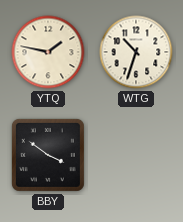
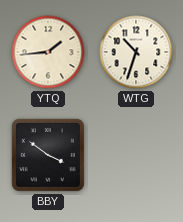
YTQ: 1:47 -> 1:44 (48, 52)
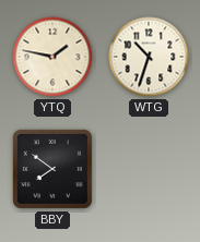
YTQ: 1:44 -> 1:47 (52, 57)
BBY: 3:51 -> 7:51 (52, 169)
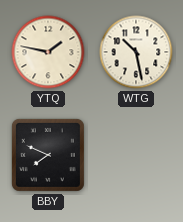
WTG: 10:33 -> 10:28 (136, 52)
BBY: 7:51 -> 7:49 (48, 155)
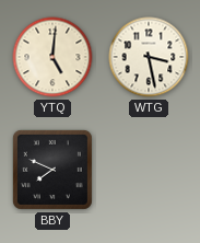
YTQ: 1:47 -> 5:01 (52, 57)
WTG: 10:28 -> 3:28 (149, 57)
